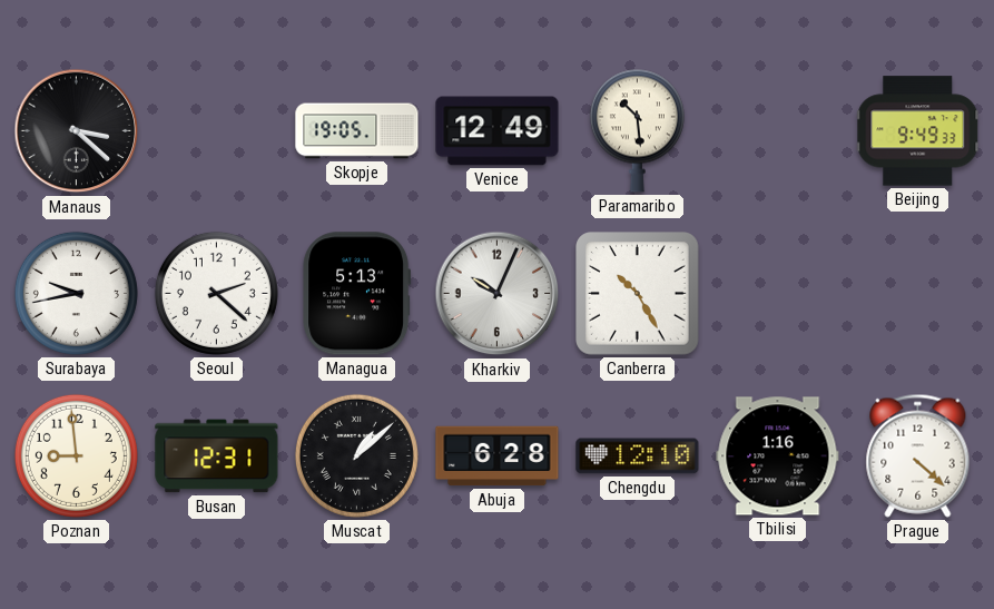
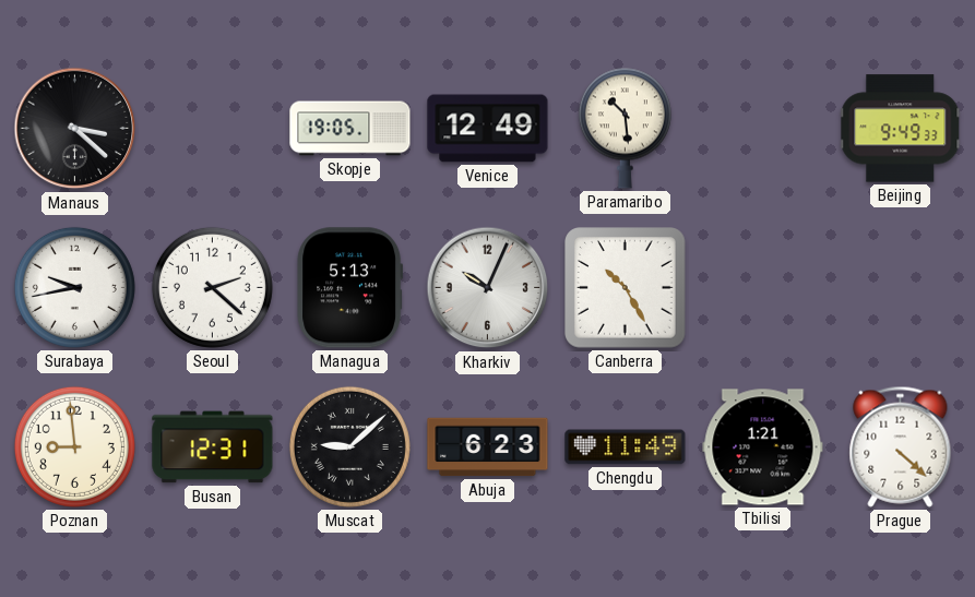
Muscat: 1:08 -> 9:08 (349, 446)
Abuja: 6:28 -> 6:23 (488, 447)
Chengdu: 12:10 -> 11:49 (626, 447)
Tbilisi: 1:16 -> 1:21 (763, 447)
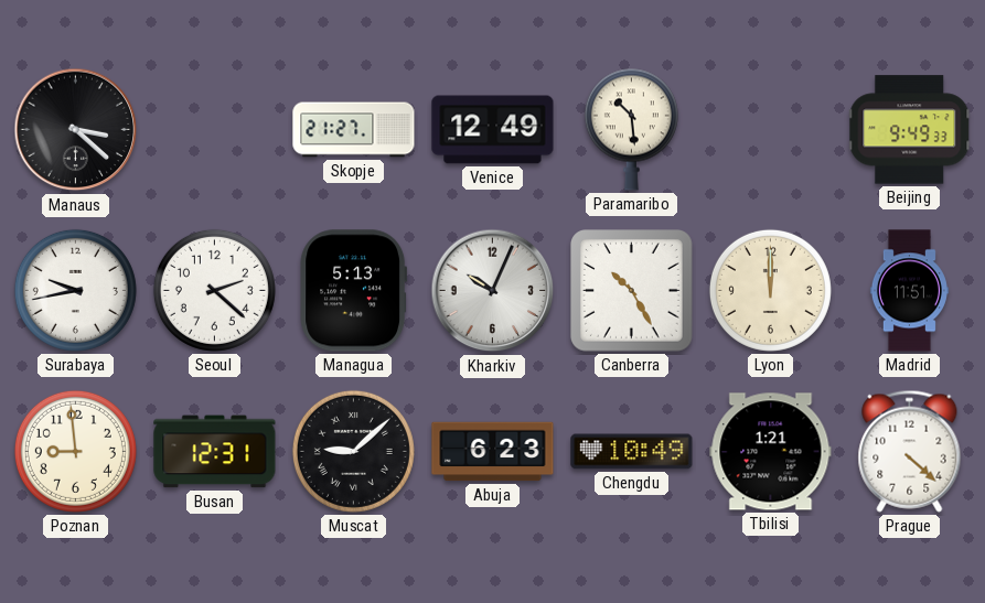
Skopje: 19:05 -> 21:27 (354, 130)
Lyon: none -> 12:00 (770, 290)
Madrid: none -> 11:51 (909, 291)
Chengdu: 11:49 -> 10:49 (632, 452)
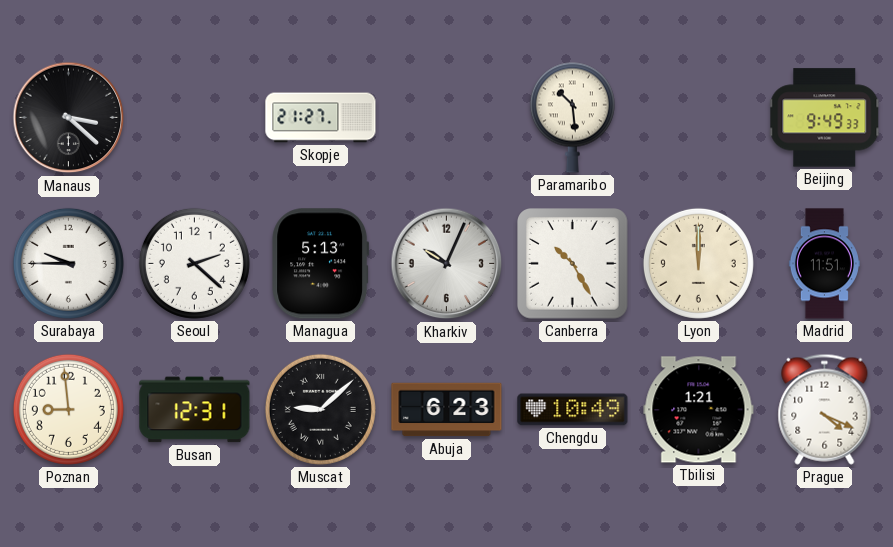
Venice: 12:49 -> none (493, 130)
Surabaya: 9:43 -> 9:45 (68, 263)
Prague: 4:22 -> 4:19 (825, 409)
